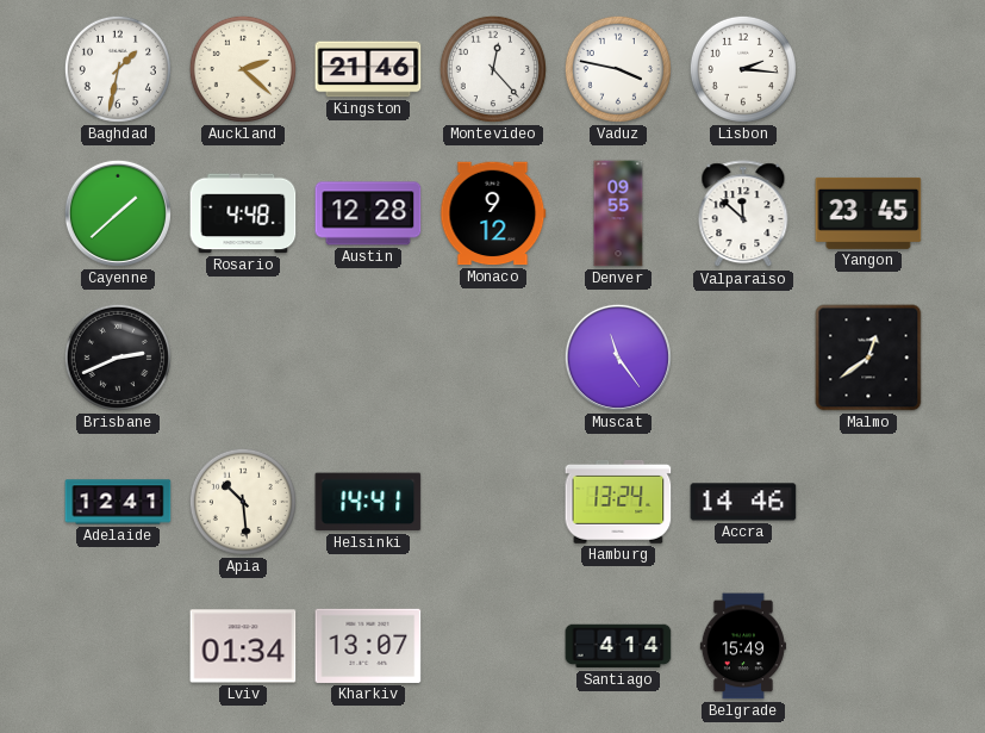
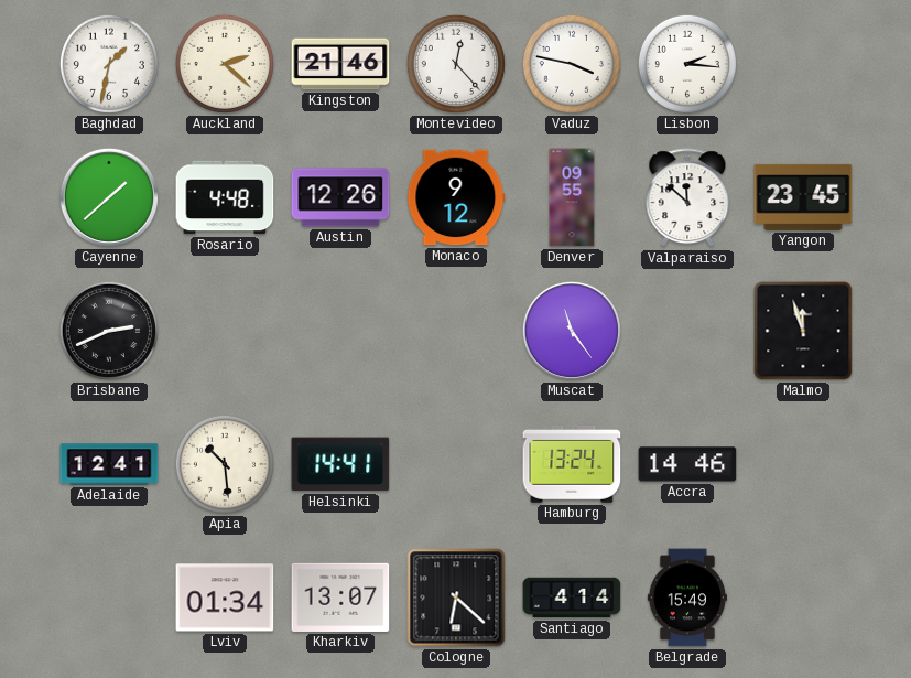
Austin: 12:28 -> 12:26 (340, 197)
Malmo: 12:39 -> 11:57 (803, 331)
Cologne: none -> 6:22 (456, 598)
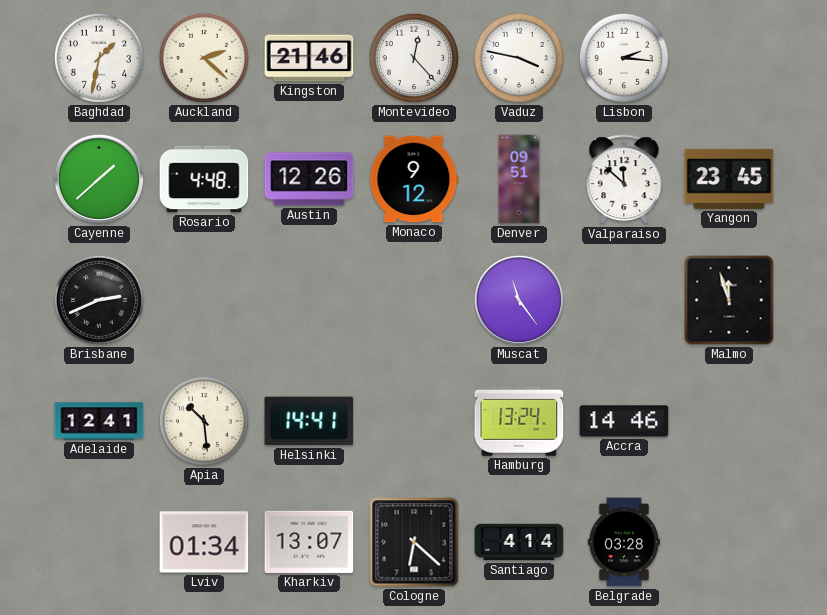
Denver: 09:55 -> 09:51 (519, 179)
Belgrade: 15:49 -> 03:28 (624, 542)
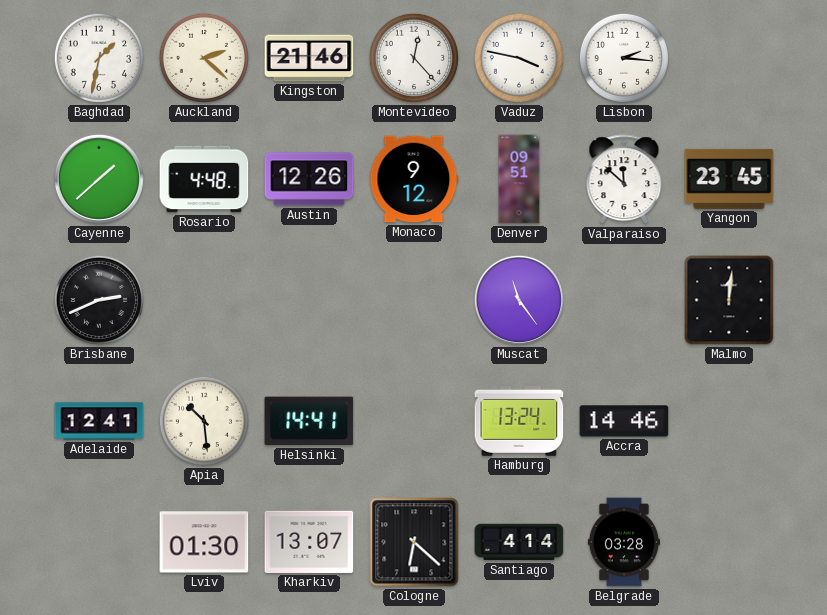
Malmo: 11:57 -> 12:01 (729, 300)
Lviv: 01:34 -> 01:30 (204, 542)
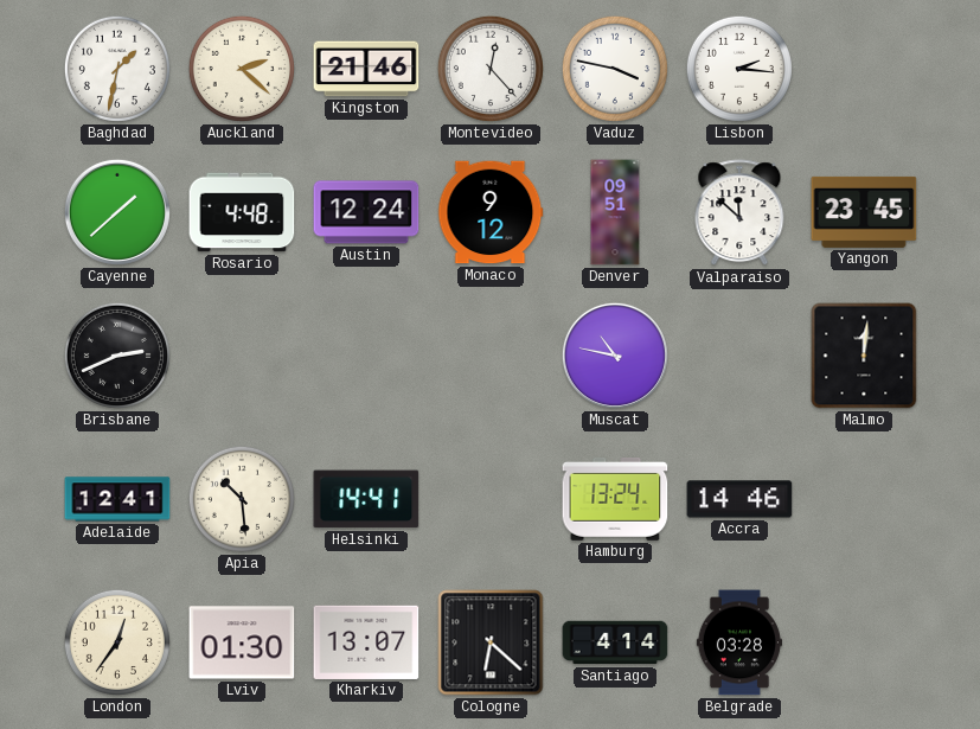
Austin: 12:26 -> 12:24 (366, 212)
Muscat: 11:24 -> 10:47 (615, 356)
London: none -> 12:36 (117, 642)
